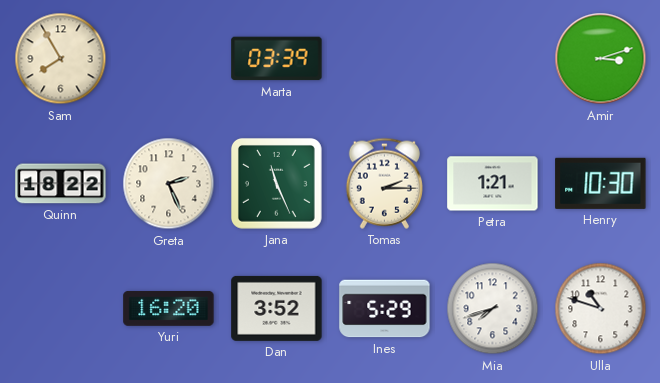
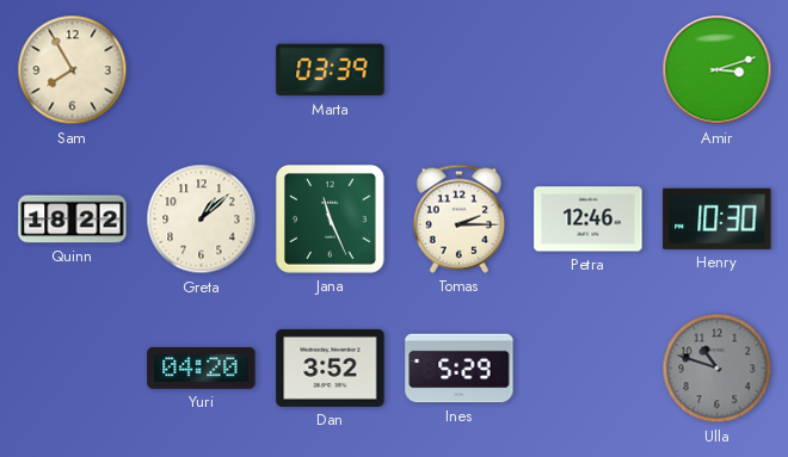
Greta: 2:26 -> 1:08 (202, 220)
Petra: 1:21 -> 12:46 (589, 220)
Yuri: 16:20 -> 04:20 (202, 368)
Mia: 7:42 -> none (493, 309)
Ulla dial: white -> grey (718, 369)
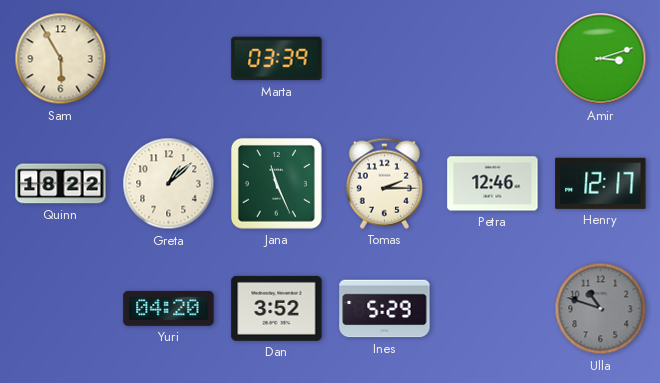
Sam: 7:55 -> 5:55 (61, 59)
Henry: 10:30 -> 12:17 (601, 183)
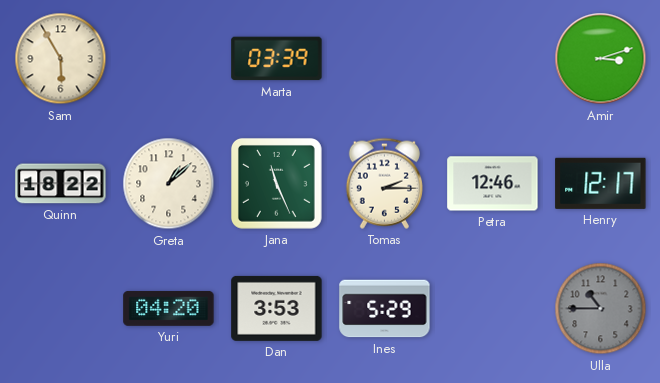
Dan: 3:52 -> 3:53 (277, 308)
Ulla: 10:48 -> 10:45 (601, 309)
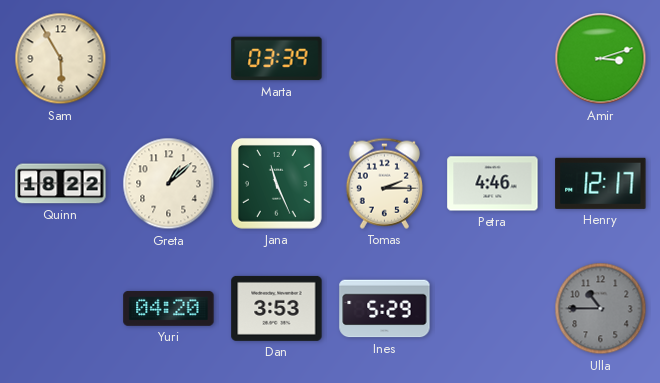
Petra: 12:46 -> 4:46 (493, 184)
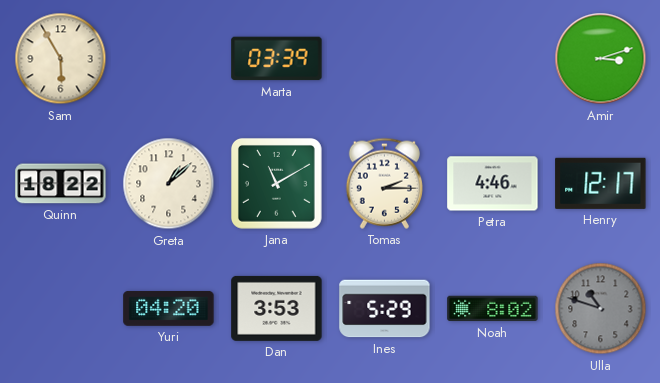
Jana: 11:26 -> 11:10 (276, 183)
Noah: none -> 8:02 (493, 309)
Ulla: 10:45 -> 10:48 (601, 309)
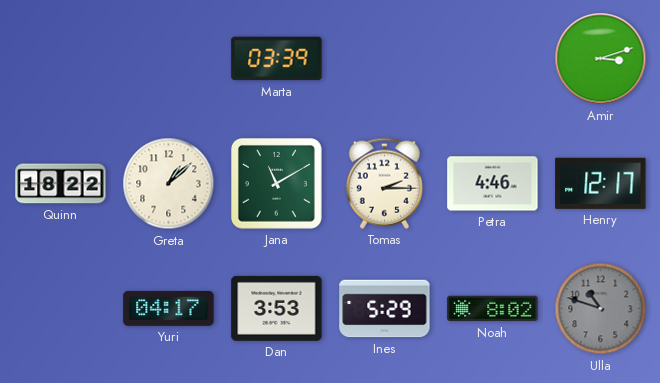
Sam: 5:55 -> none (61, 59)
Yuri: 04:20 -> 04:17 (169, 308)
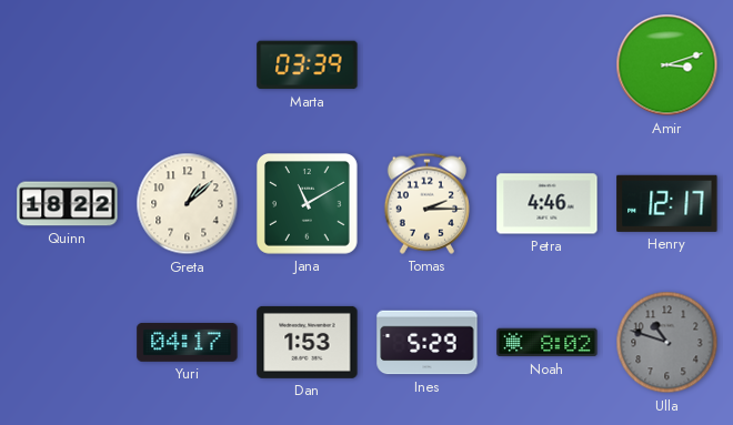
Dan: 3:53 -> 1:53 (308, 342)
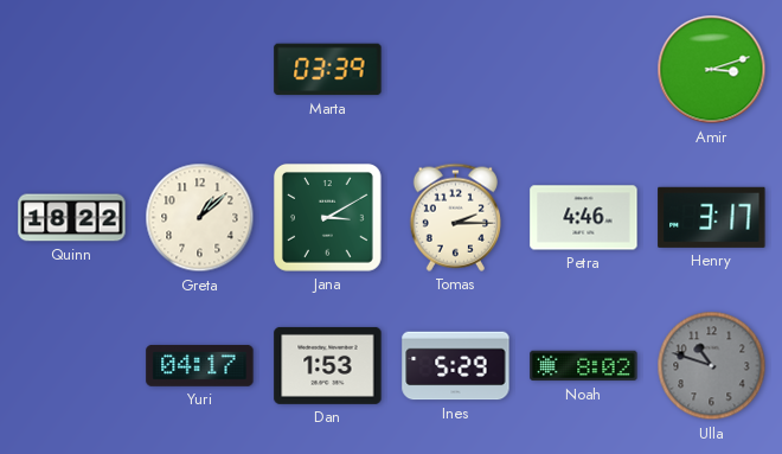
Jana: 11:10 -> 3:10 (327, 217)
Henry: 12:17 -> 3:17 (712, 217)
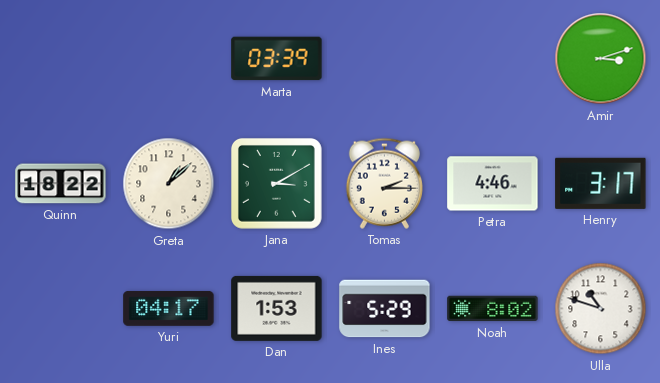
Ulla dial: grey -> white (601, 309)
